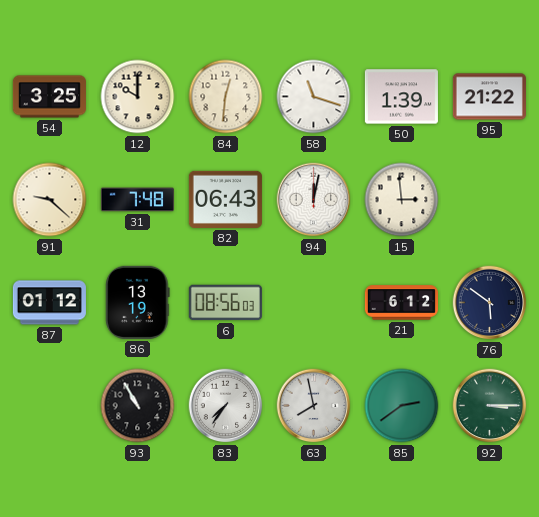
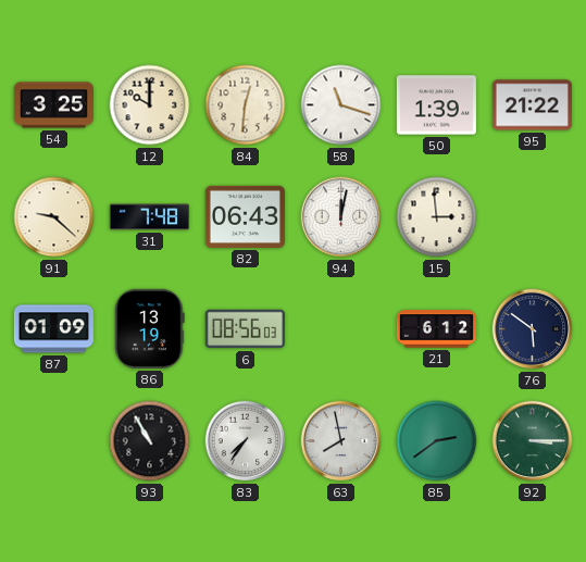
87: 01:12 -> 01:09 (53, 329)
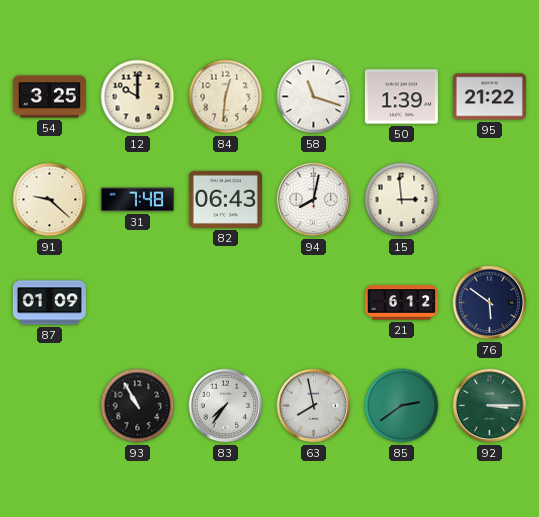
94: 12:02 -> 8:02 (314, 200)
86: 13:19 -> none (150, 328)
6: 08:56 -> none (245, 329)
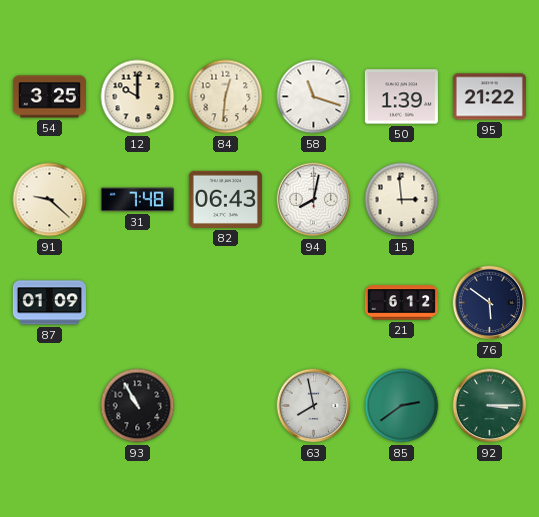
83: 7:36 -> none (226, 406)
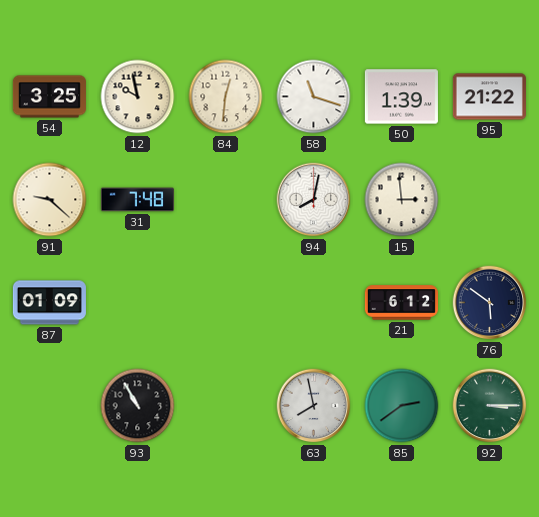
12: 10:00 -> 9:58 (138, 97)
82: 06:43 -> none (225, 199)
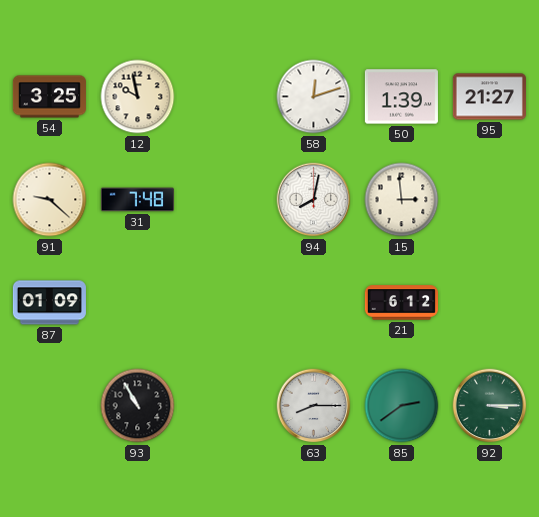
84: 12:31 -> none (226, 97)
58: 11:18 -> 12:12 (314, 97)
95: 21:22 -> 21:27 (489, 97)
76: 5:51 -> none (490, 303)
63: 7:58 -> 8:15 (314, 406)
